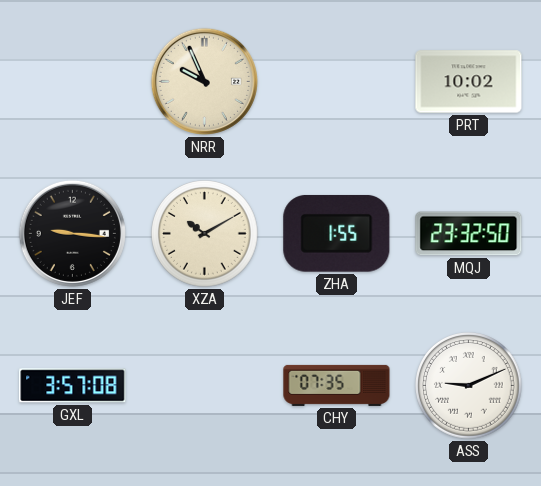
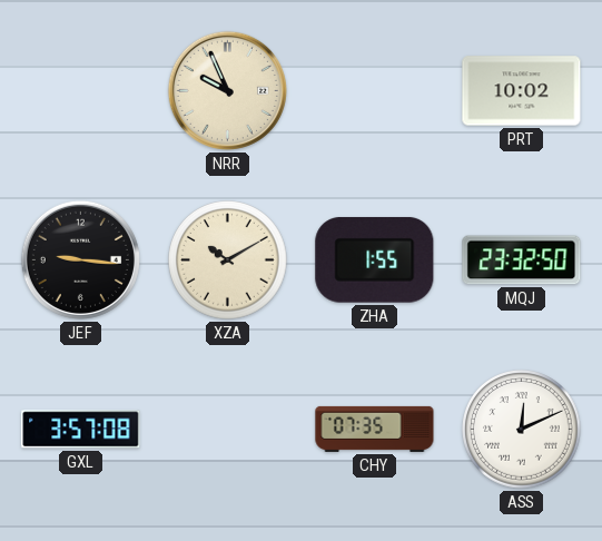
ASS: 9:11 -> 12:11 (522, 430)
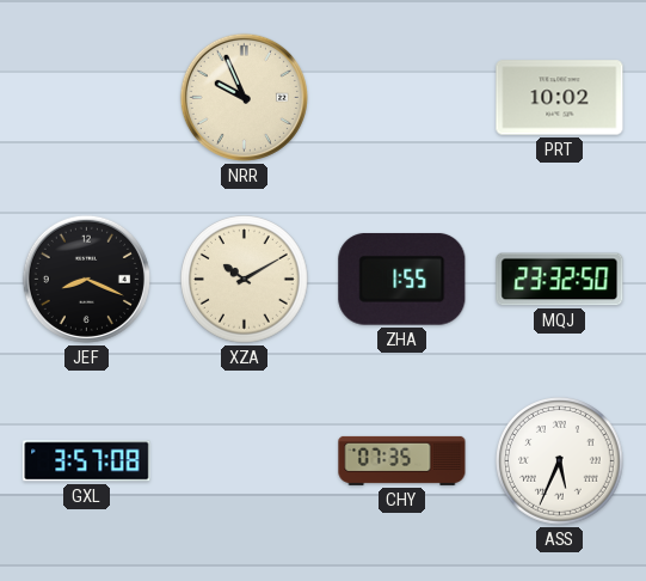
JEF: 9:16 -> 8:19 (86, 279)
ASS: 12:11 -> 5:34 (560, 461)
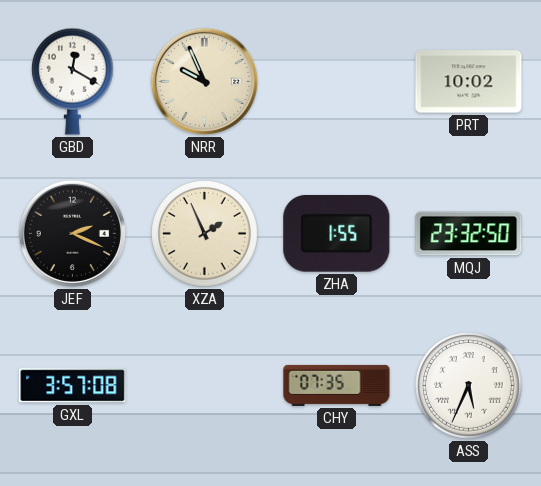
GBD: none -> 12:20 (72, 81)
JEF: 8:19 -> 2:19 (72, 233)
XZA: 10:10 -> 1:56 (205, 234)
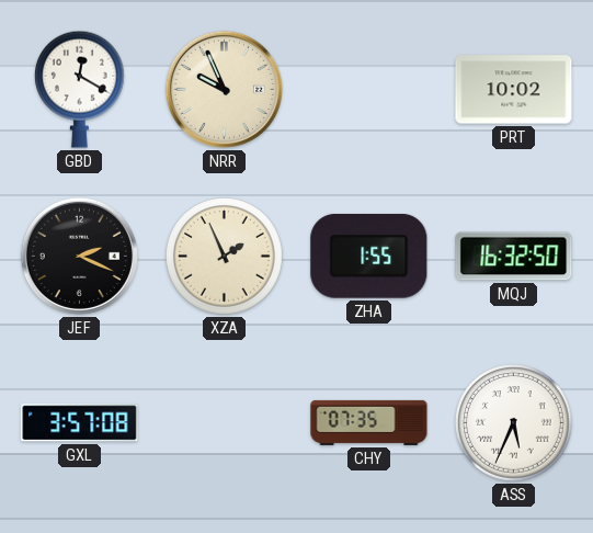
MQJ: 23:32 -> 16:32 (514, 257)
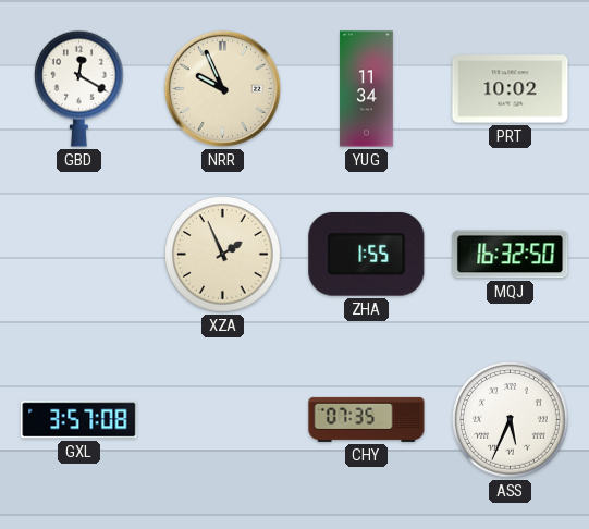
YUG: none -> 11:34 (367, 89)
JEF: 2:19 -> none (79, 256)
